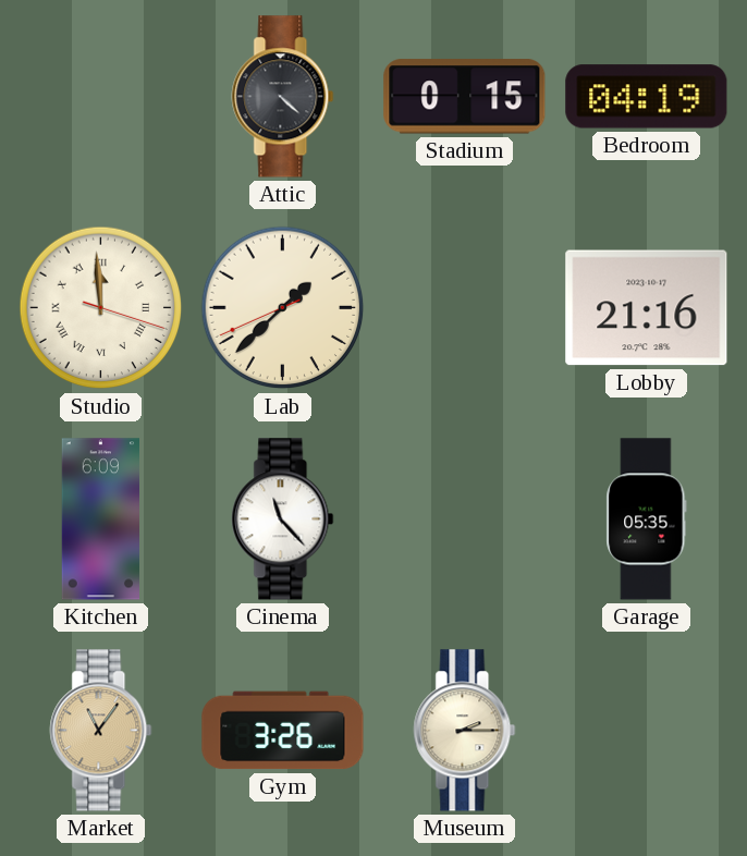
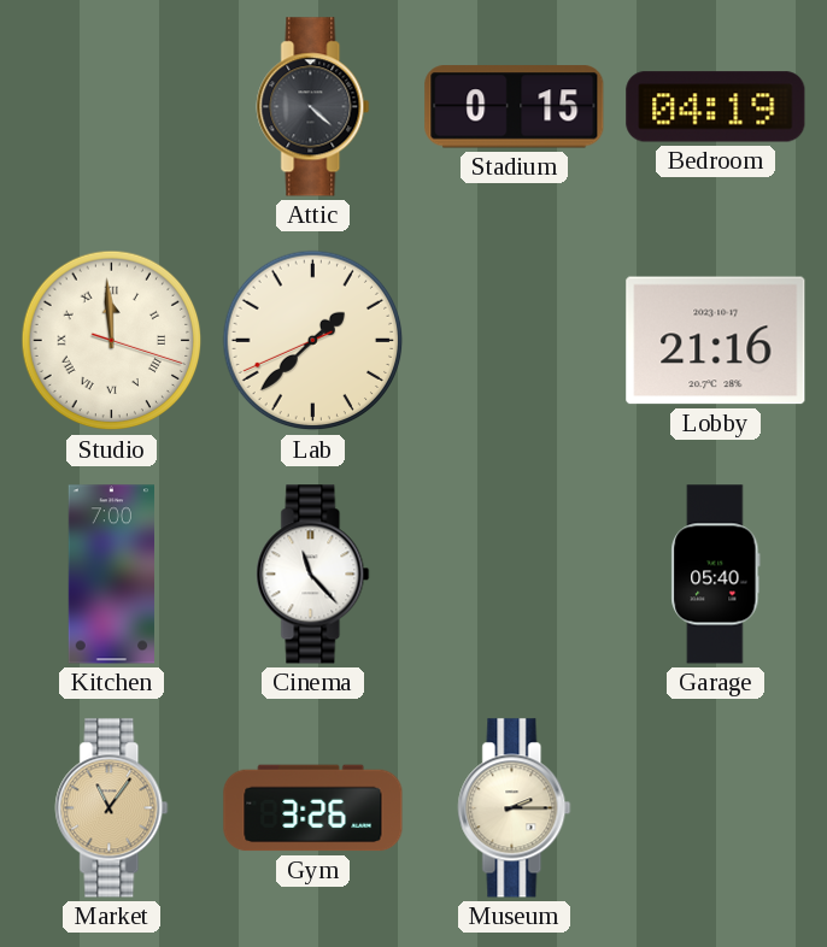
Kitchen: 6:09 -> 7:00 (111, 575)
Garage: 05:35 -> 05:40 (716, 575)
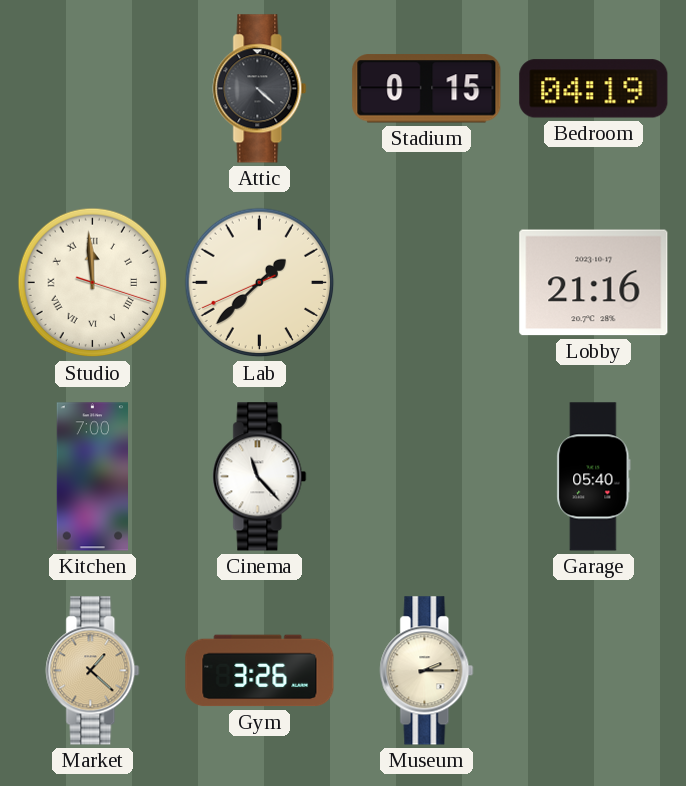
Market: 11:06 -> 1:22 (93, 671)
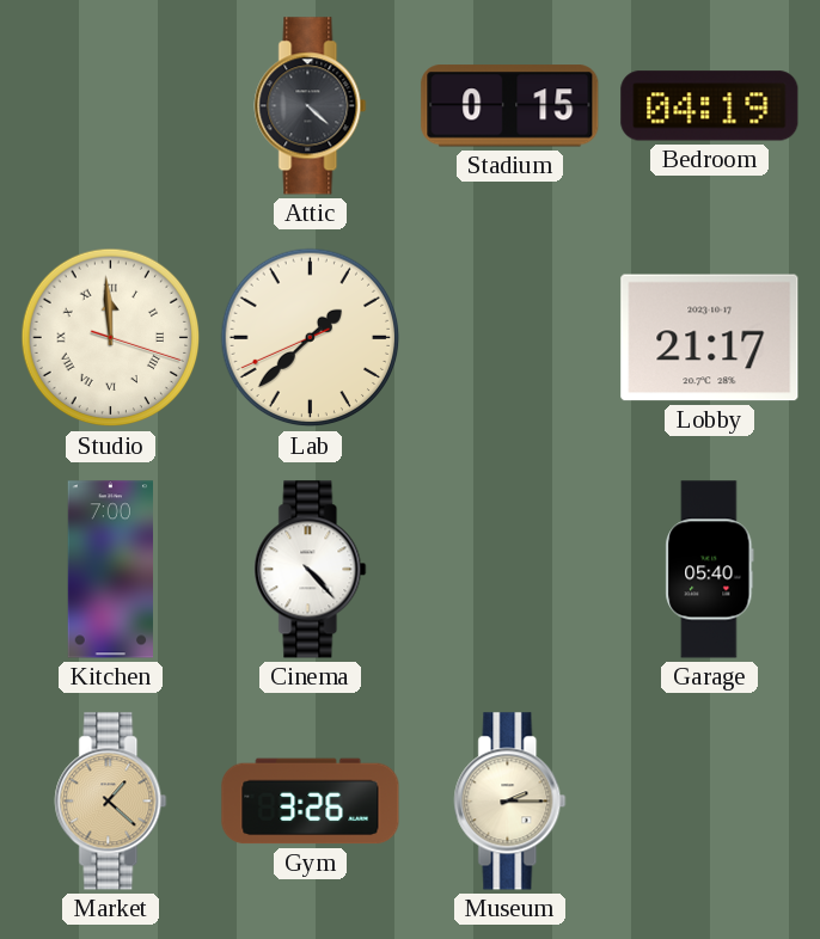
Lobby: 21:16 -> 21:17 (710, 338)
Cinema: 11:23 -> 4:23 (311, 570)
